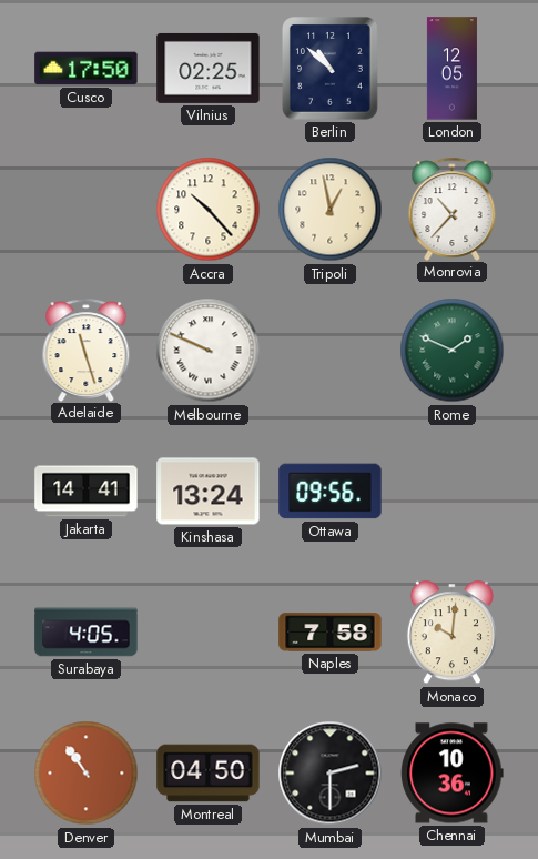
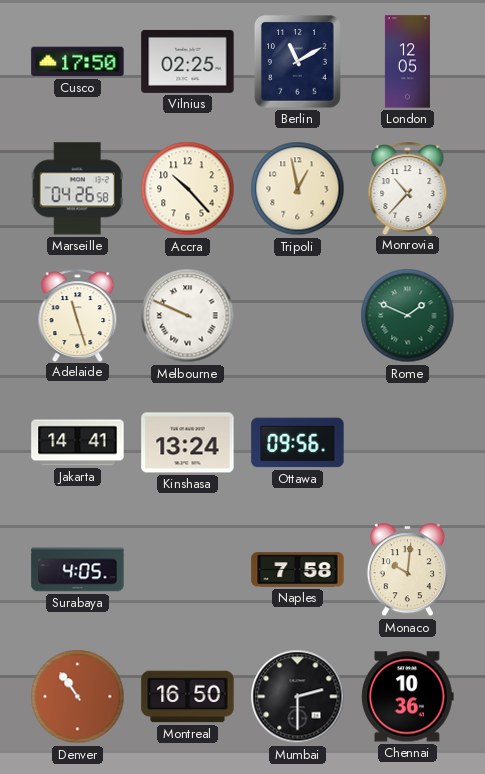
Berlin: 10:52 -> 11:10 (298, 62)
Marseille: none -> 04:26 (77, 189)
Montreal: 04:50 -> 16:50 (188, 697)
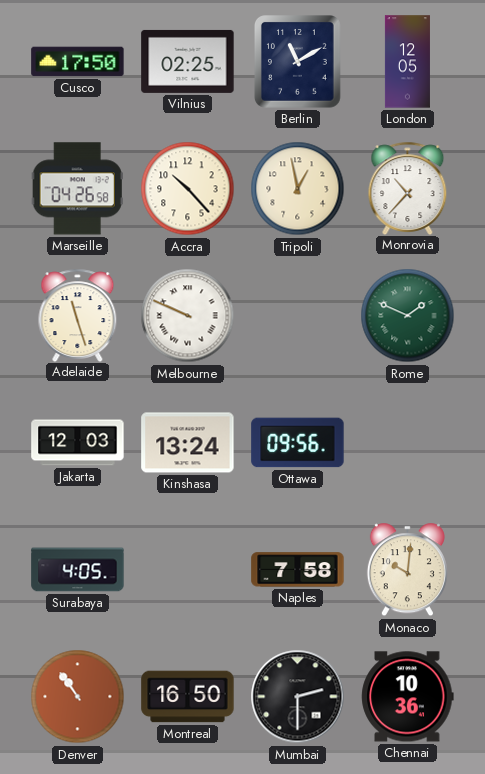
Jakarta: 14:41 -> 12:03 (78, 443)
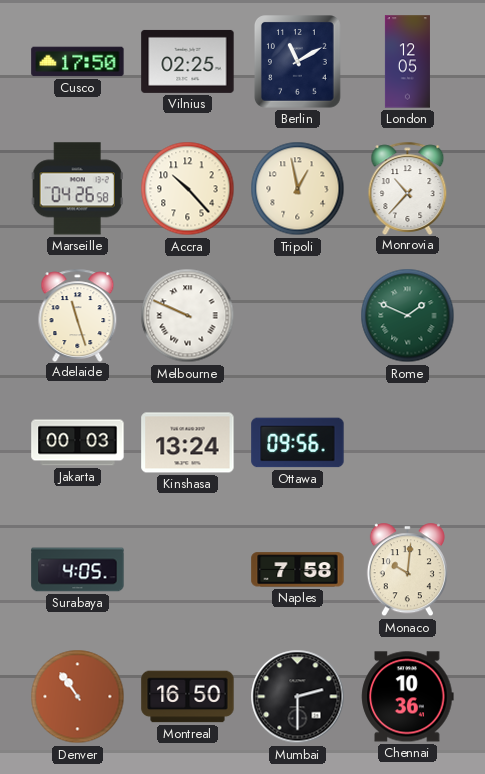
Jakarta: 12:03 -> 00:03 (78, 443)
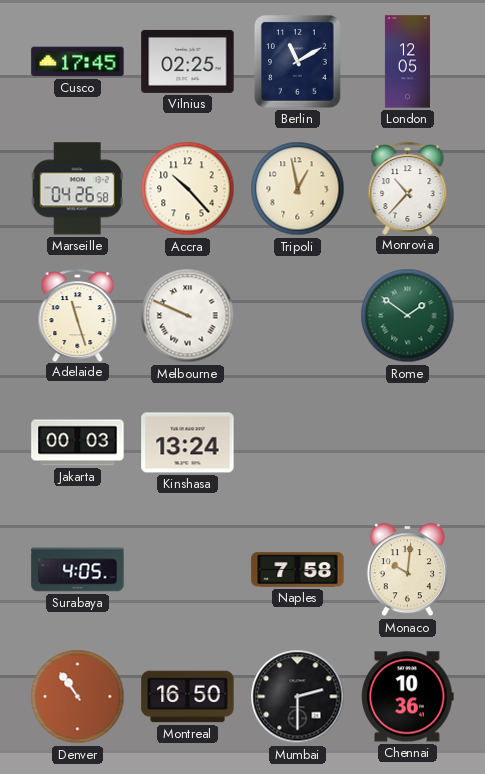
Cusco: 17:50 -> 17:45 (78, 62)
Rome: 1:49 -> 1:51 (408, 316)
Ottawa: 09:56 -> none (298, 443)
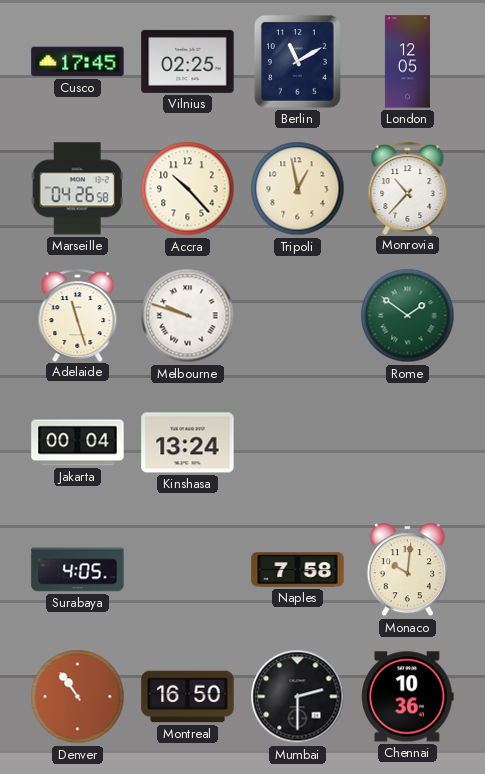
Melbourne: 9:49 -> 9:48 (188, 316)
Jakarta: 00:03 -> 00:04 (78, 443)
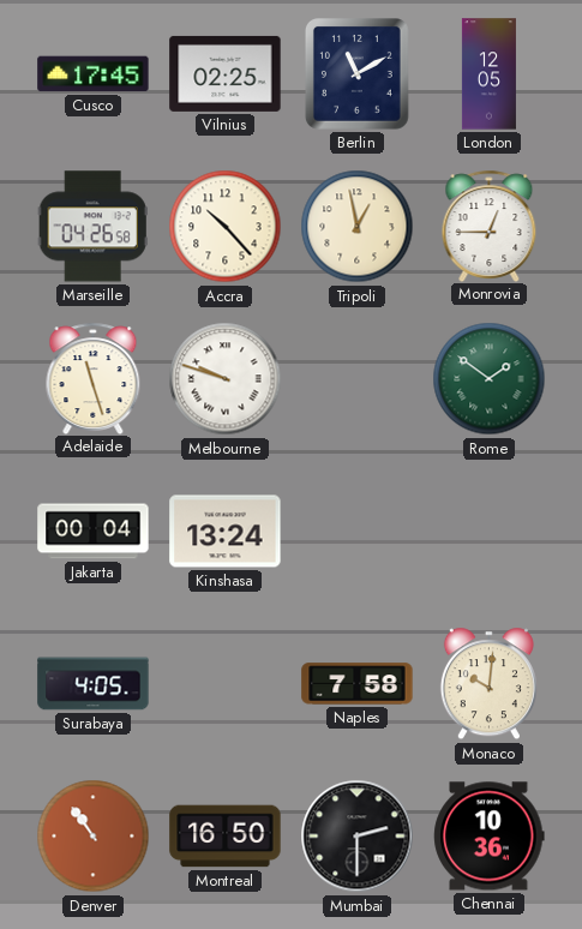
Monrovia: 10:37 -> 12:45 (490, 226)
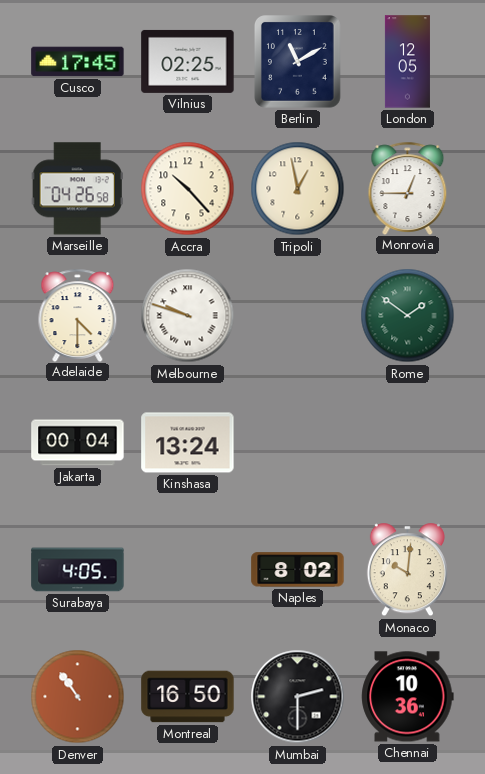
Adelaide: 11:27 -> 4:30 (78, 315)
Naples: 7:58 -> 8:02 (298, 570)
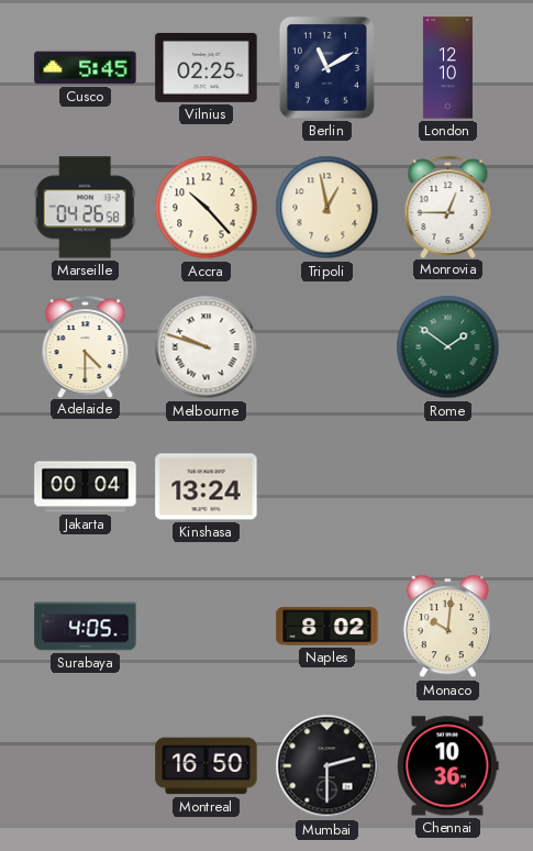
Cusco: 17:45 -> 5:45 (86, 68)
London: 12:05 -> 12:10 (447, 68)
Denver: 10:54 -> none (78, 697)
